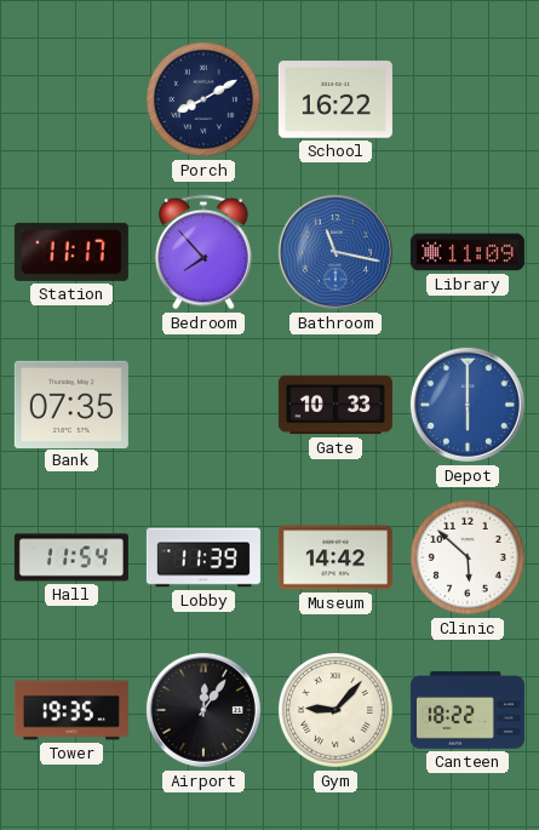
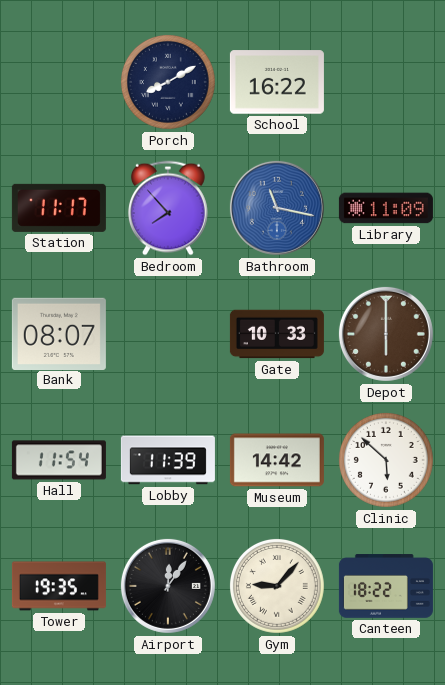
Bank: 07:35 -> 08:07 (59, 333)
Depot dial: blue -> brown (386, 334)
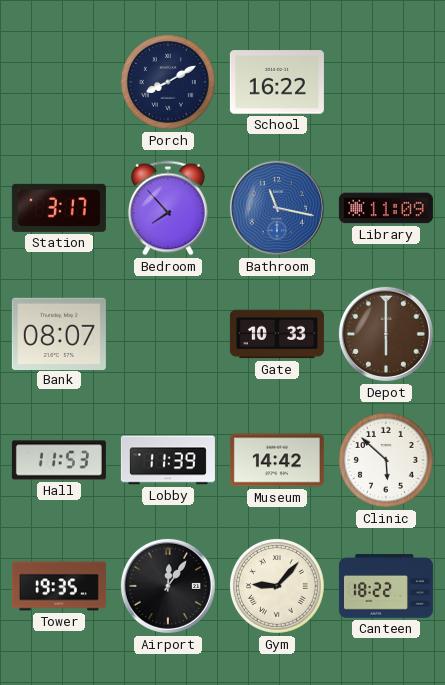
Station: 11:17 -> 3:17 (59, 208)
Hall: 11:54 -> 11:53 (59, 460)
